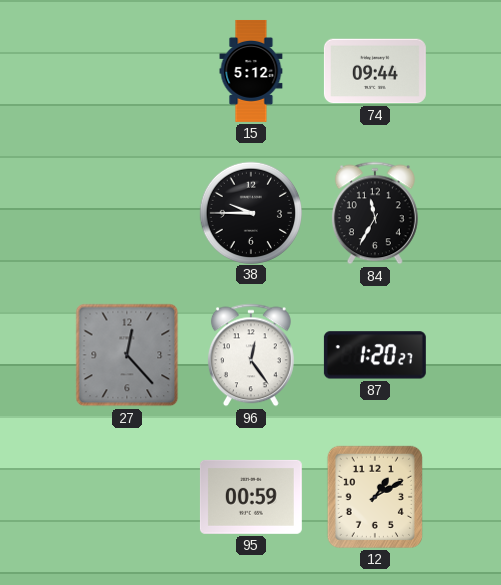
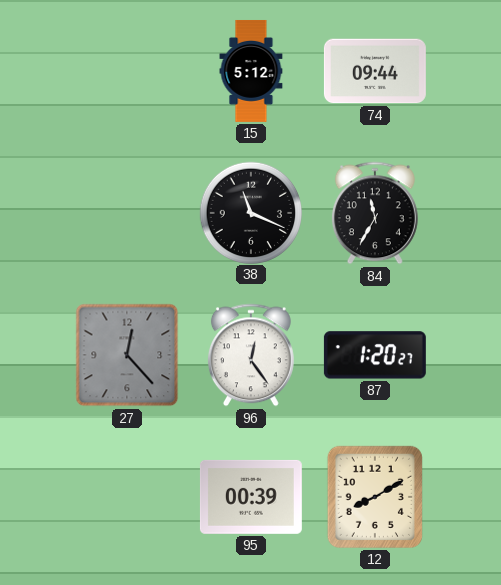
38: 9:45 -> 11:19 (250, 212)
95: 00:59 -> 00:39 (251, 497)
12: 1:10 -> 8:10 (375, 497)
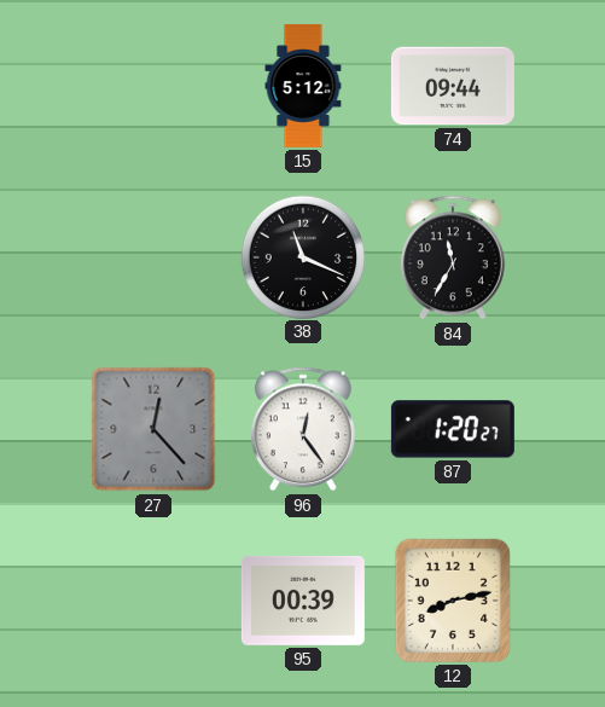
12: 8:10 -> 8:13 (453, 601)
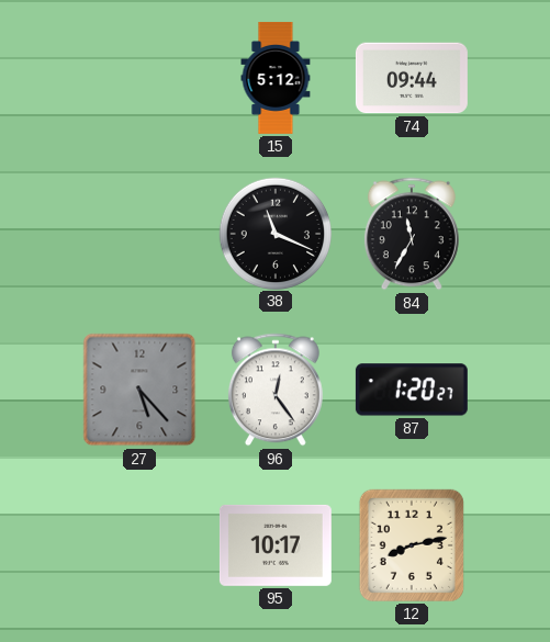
27: 12:23 -> 5:23 (139, 390)
95: 00:39 -> 10:17 (276, 545)
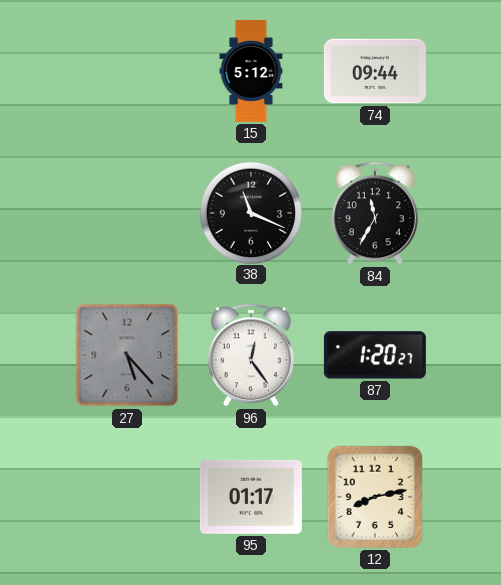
95: 10:17 -> 01:17 (251, 497)
